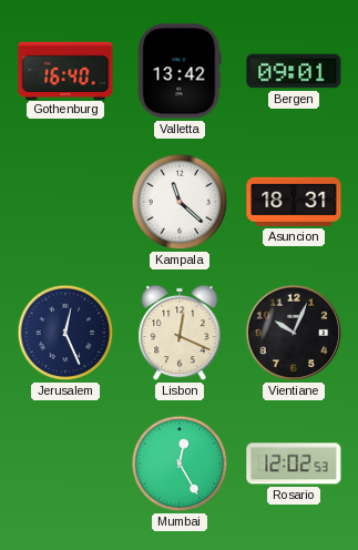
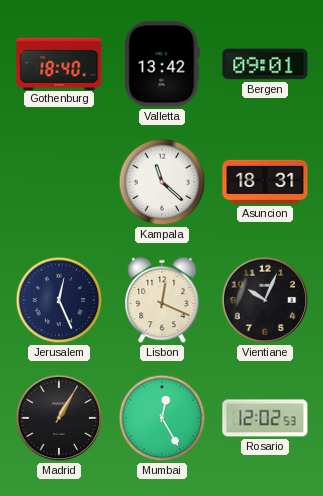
Gothenburg: 16:40 -> 18:40 (59, 63)
Madrid: none -> 1:05 (59, 418)
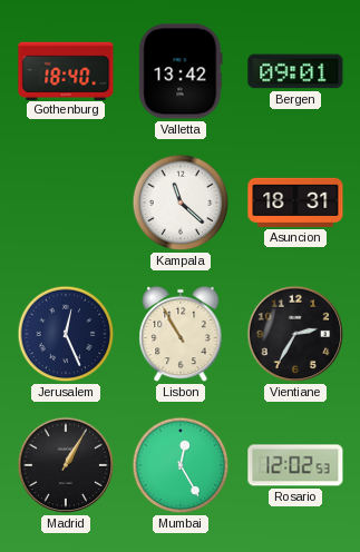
Lisbon: 12:19 -> 10:55 (181, 334)
Vientiane: 10:04 -> 2:35 (295, 334)
